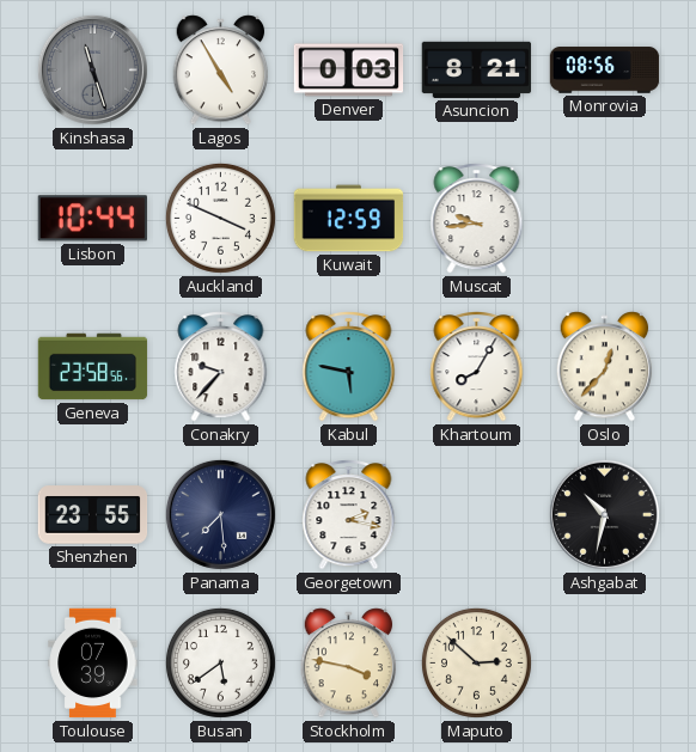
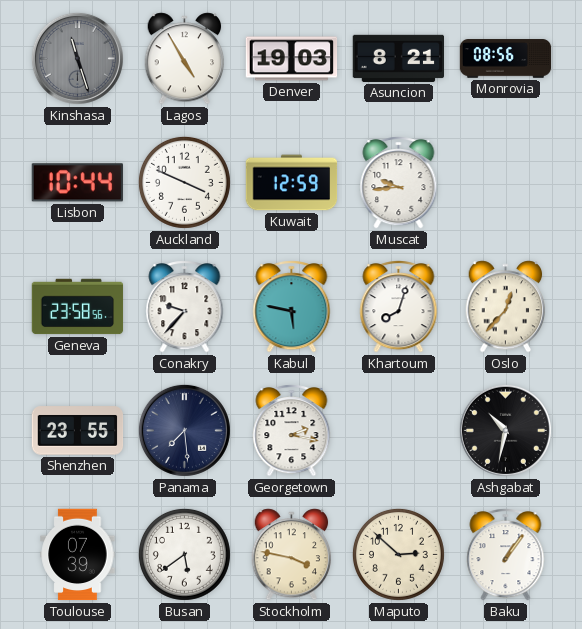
Denver: 0:03 -> 19:03 (292, 59)
Khartoum: 8:05 -> 8:03 (399, 307)
Baku: none -> 1:06 (506, 555)
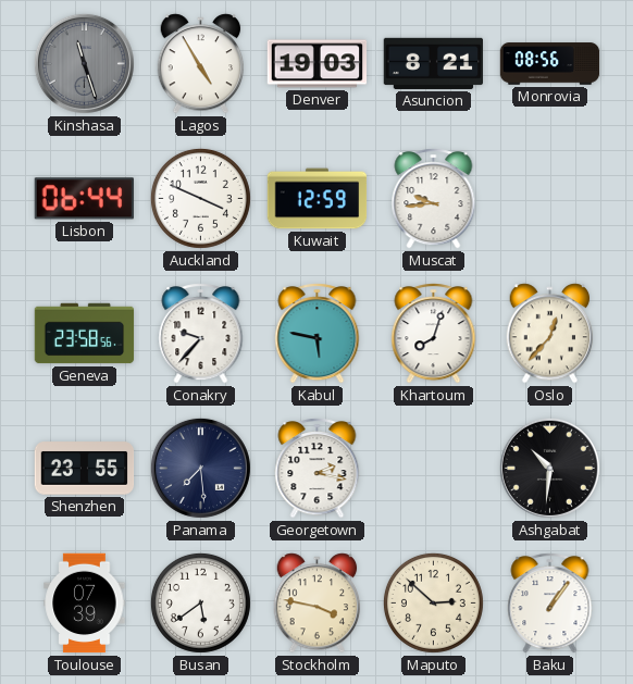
Lisbon: 10:44 -> 06:44 (84, 199)
Ashgabat: 10:32 -> 10:31 (549, 468)
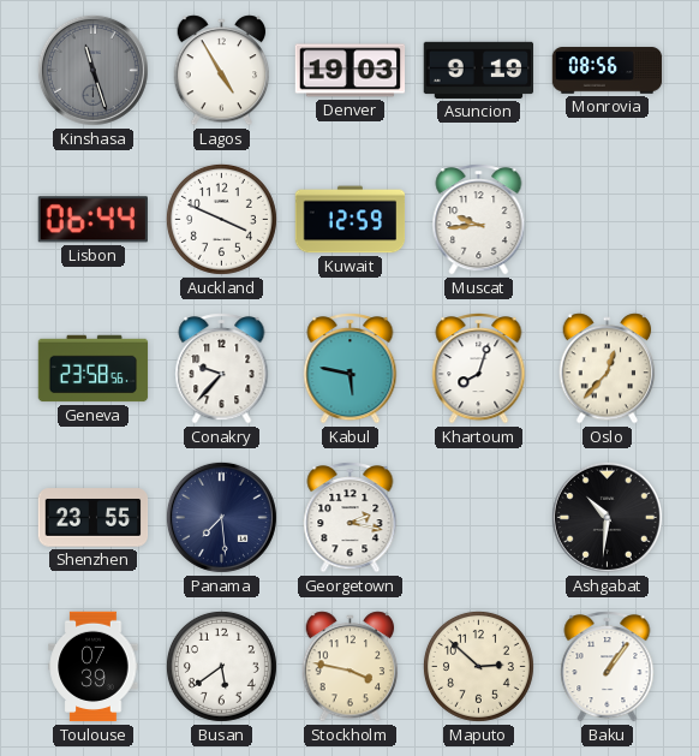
Asuncion: 8:21 -> 9:19 (479, 70)
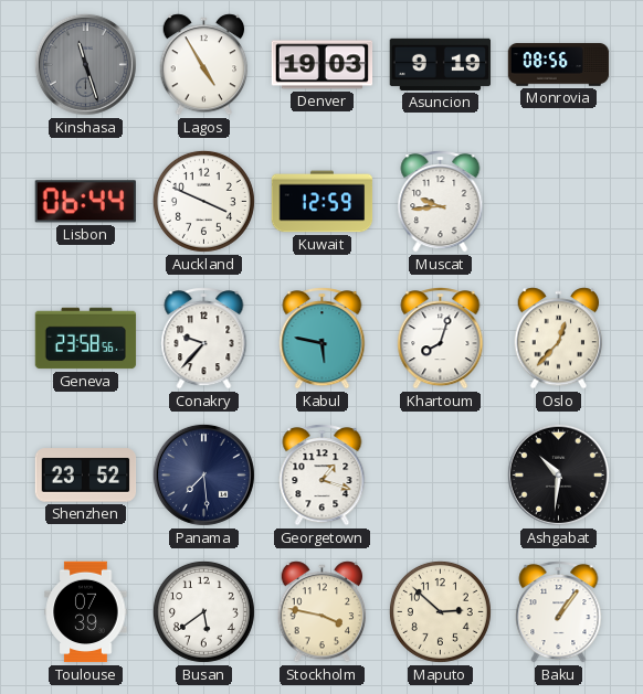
Shenzhen: 23:55 -> 23:52 (86, 476)
Georgetown: 2:17 -> 1:18 (323, 476)
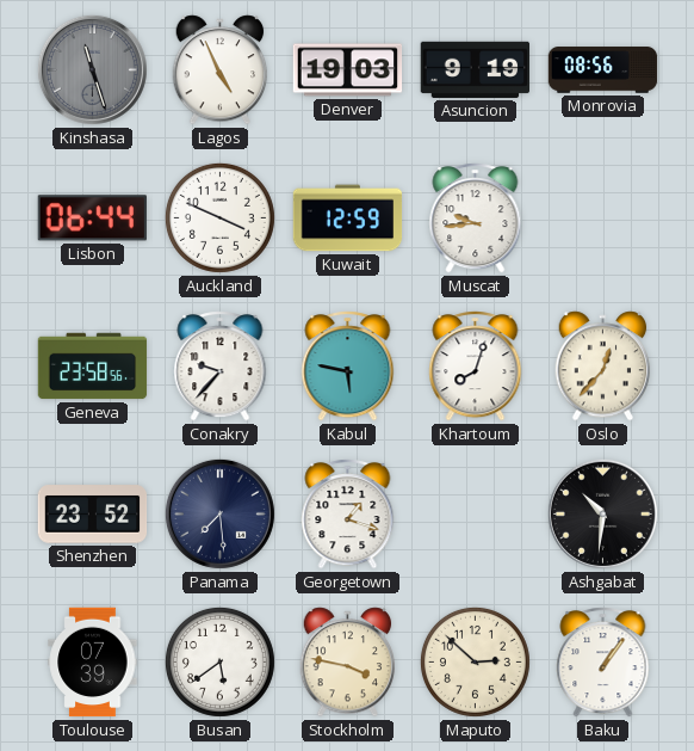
Lagos: 4:55 -> 4:56 (221, 70)
